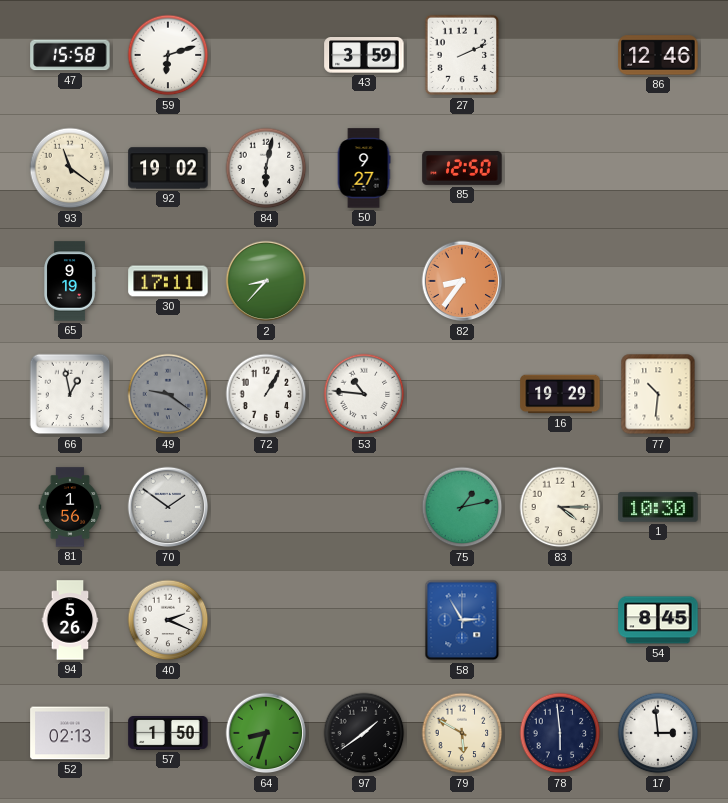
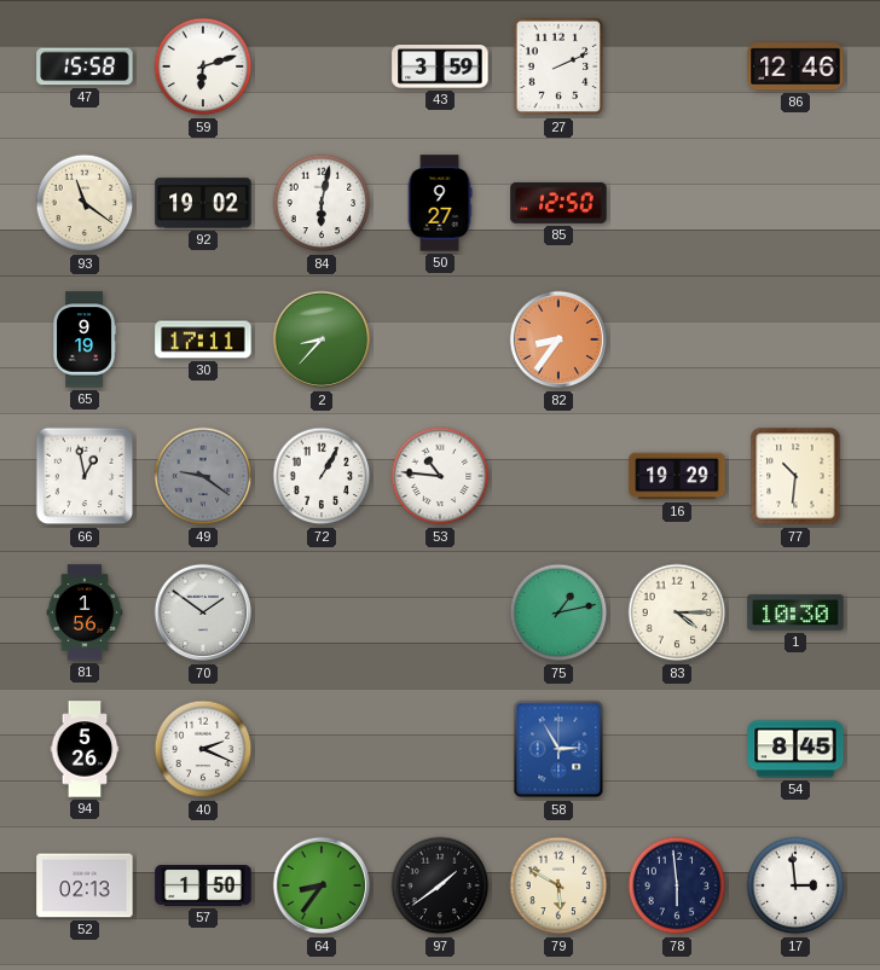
64: 8:33 -> 8:36 (322, 885)
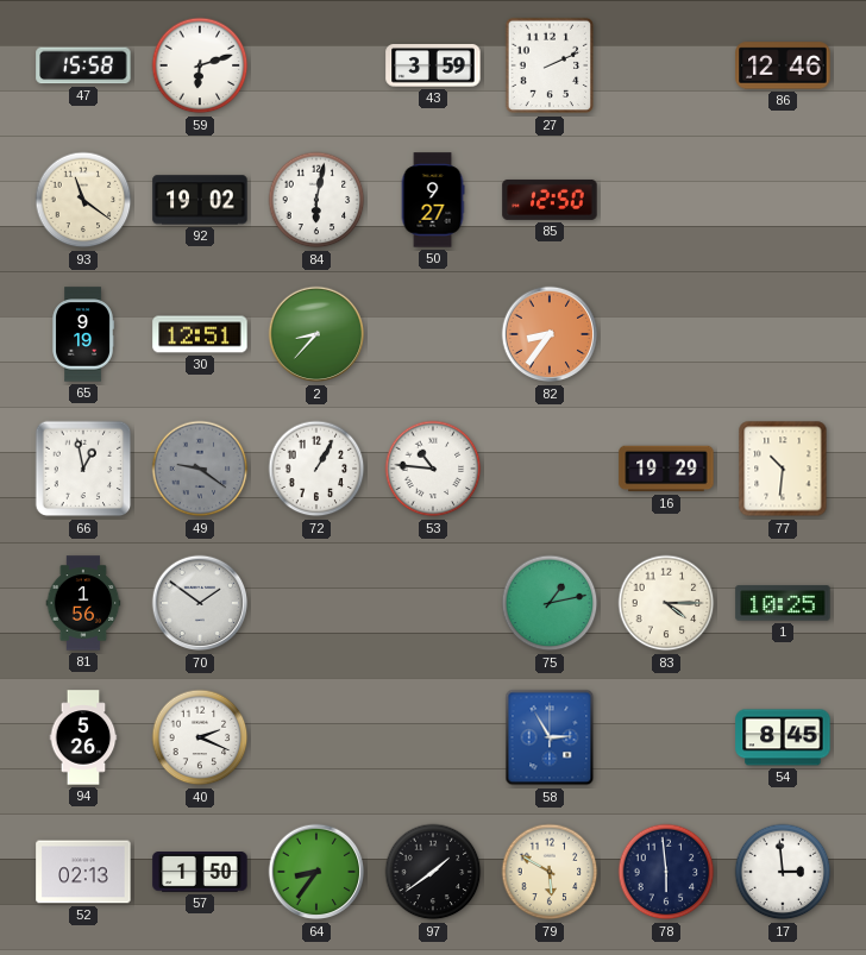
30: 17:11 -> 12:51 (200, 334)
1: 10:30 -> 10:25 (783, 603)
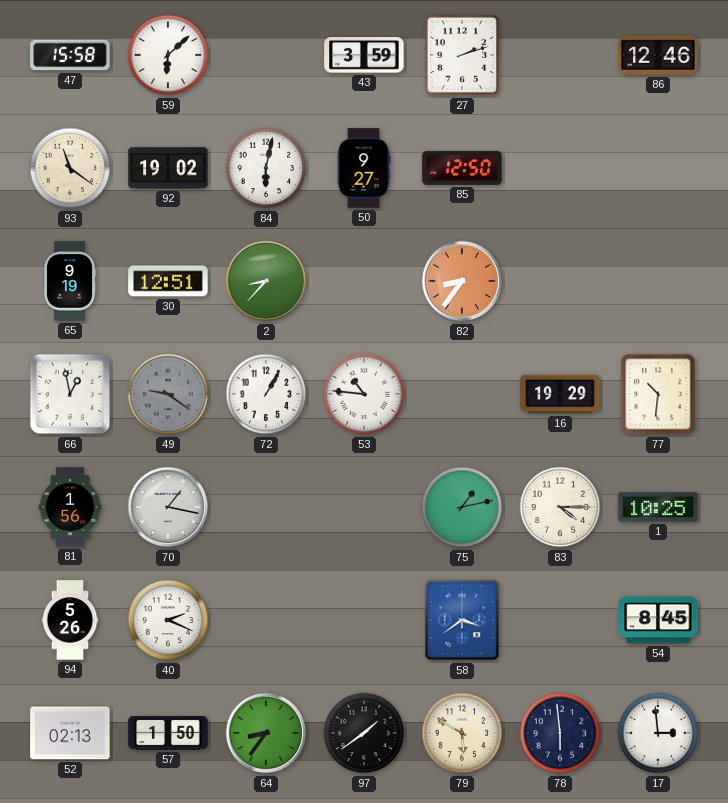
59: 6:12 -> 6:08 (168, 55)
27: 2:11 -> 2:12 (462, 55)
70: 1:51 -> 1:17 (168, 507)
58: 2:55 -> 3:39 (462, 620)
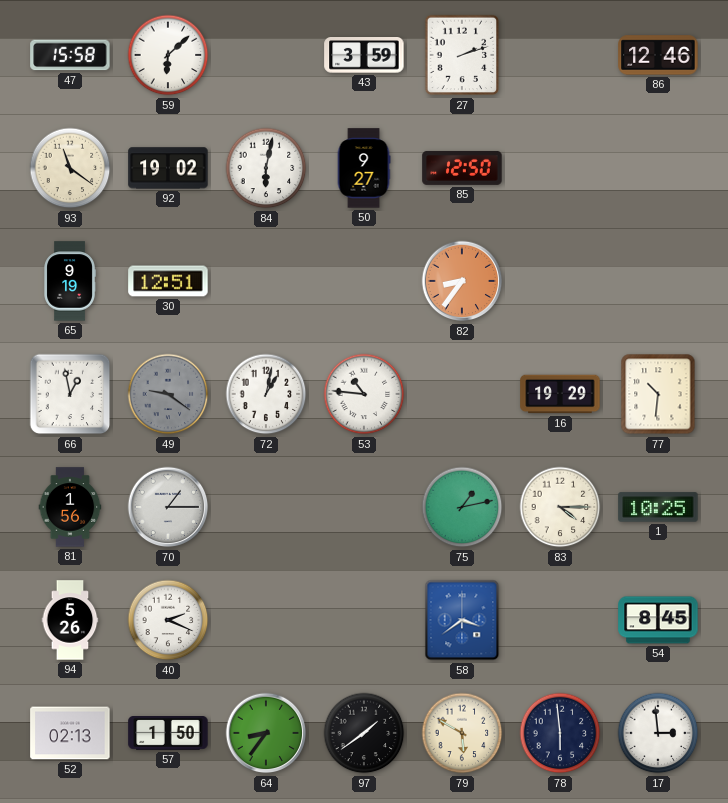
2: 8:37 -> none (266, 281)
72: 1:05 -> 1:02 (266, 394)
70: 1:17 -> 1:15 (168, 507)
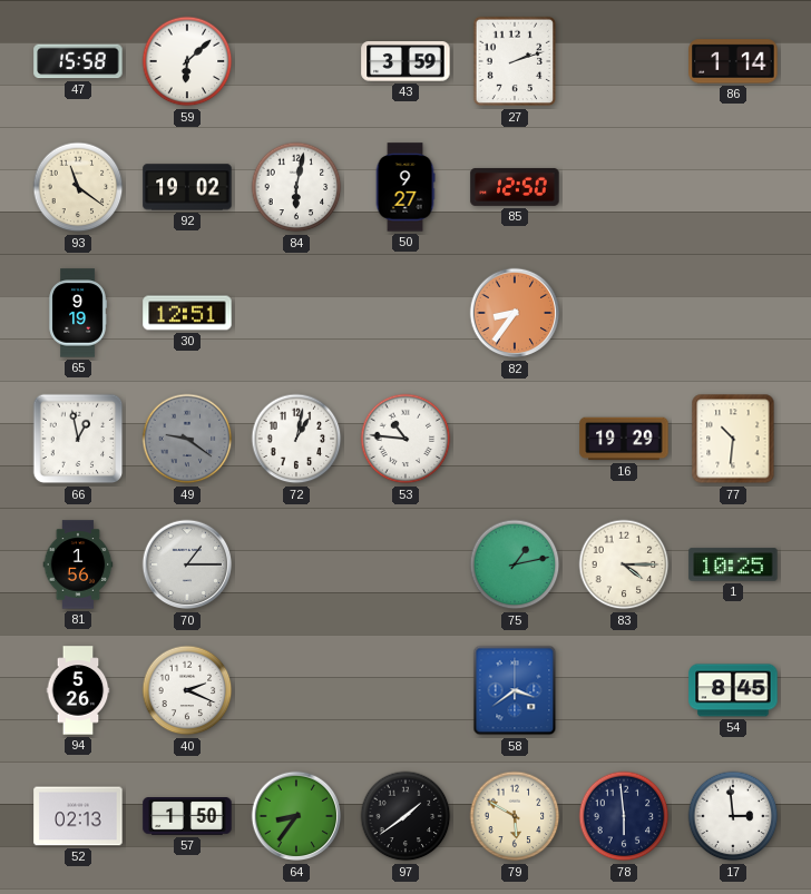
86: 12:46 -> 1:14 (733, 61)
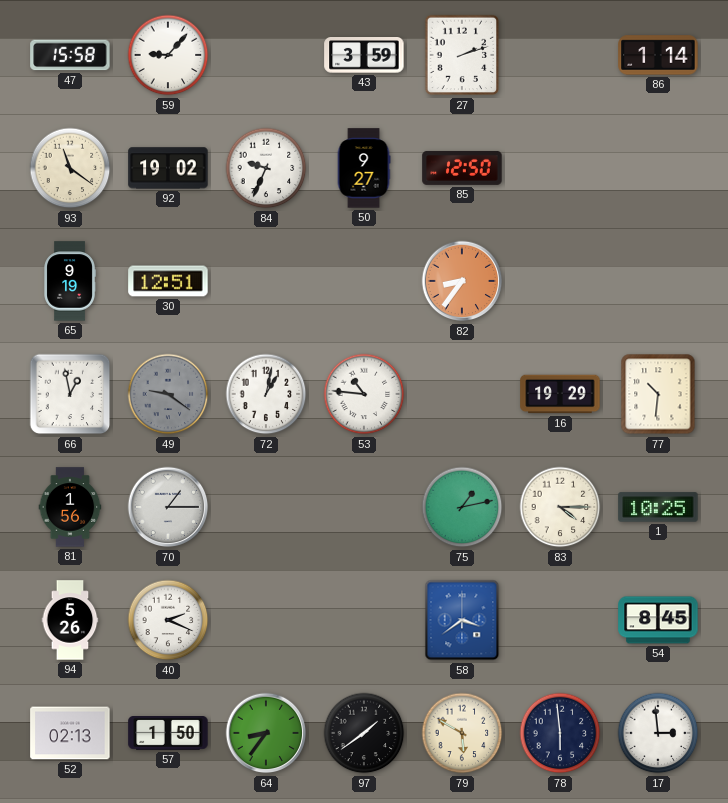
59: 6:08 -> 9:07 (168, 55)
84: 6:02 -> 9:34 (266, 168)
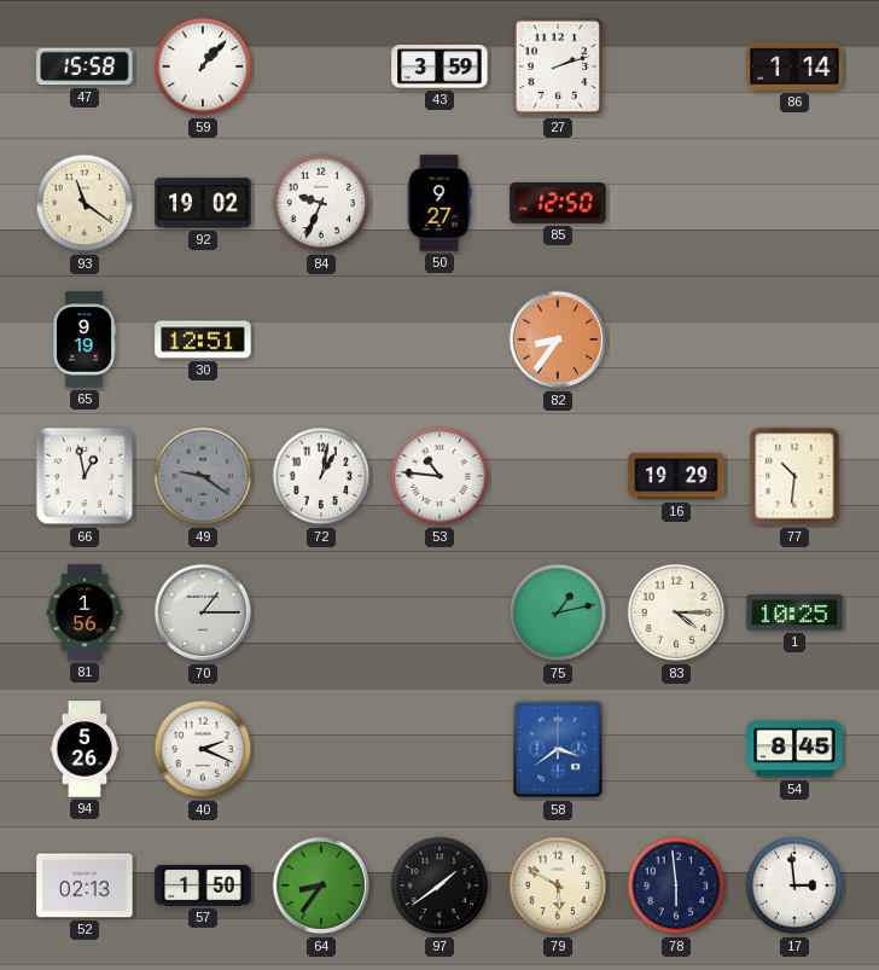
59: 9:07 -> 1:07 (203, 66)
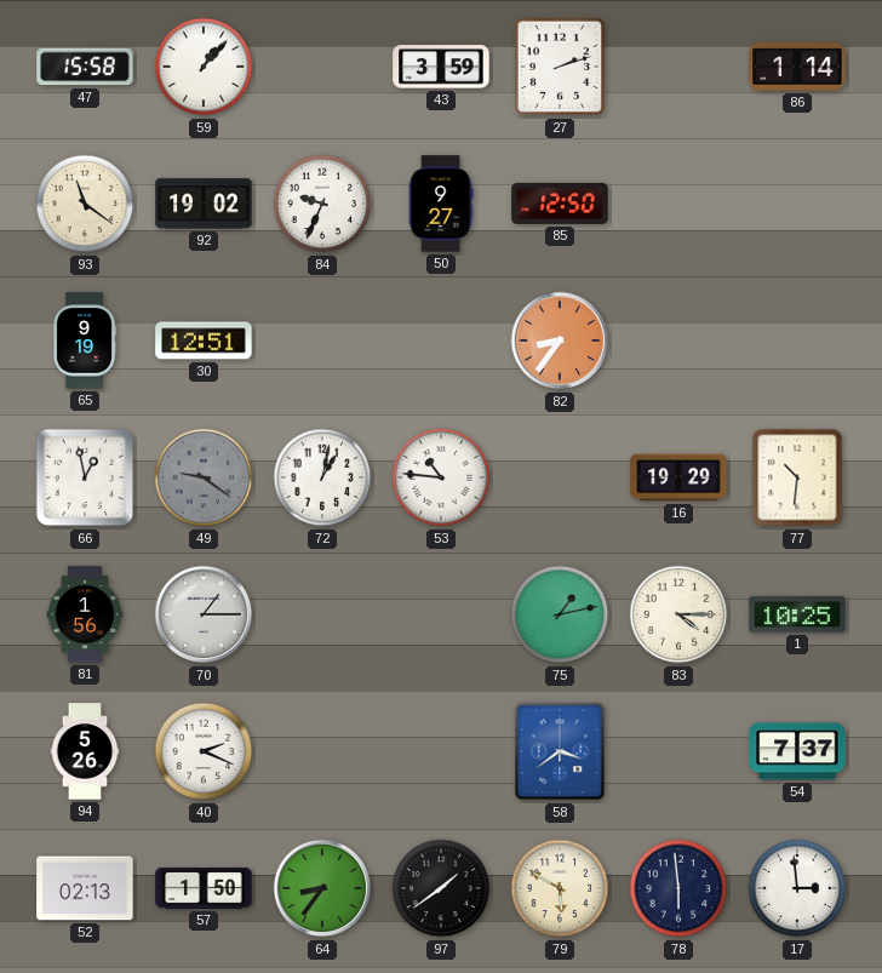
54: 8:45 -> 7:37 (797, 751)
